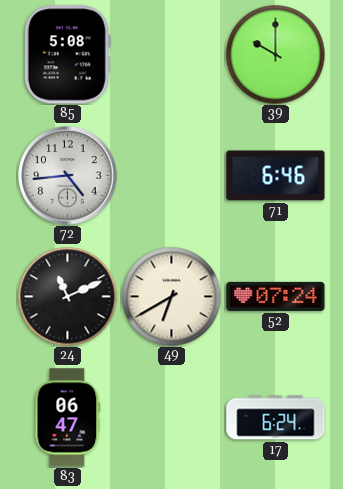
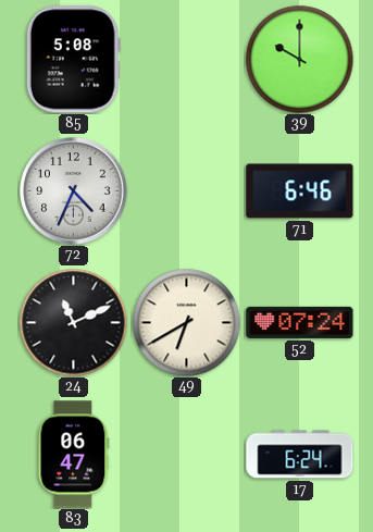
72: 4:44 -> 4:34 (74, 191)
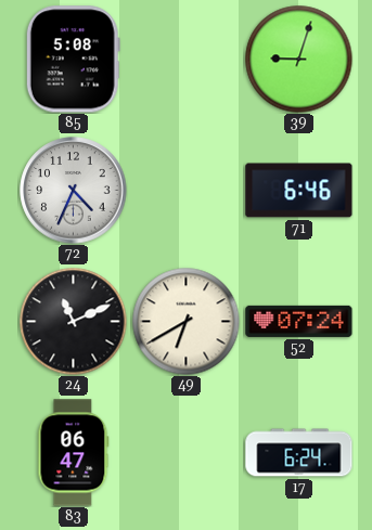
39: 10:00 -> 9:03 (299, 60)
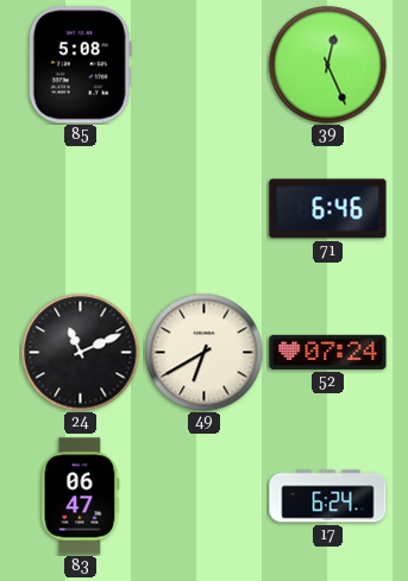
39: 9:03 -> 12:26 (328, 65)
72: 4:34 -> none (74, 191)
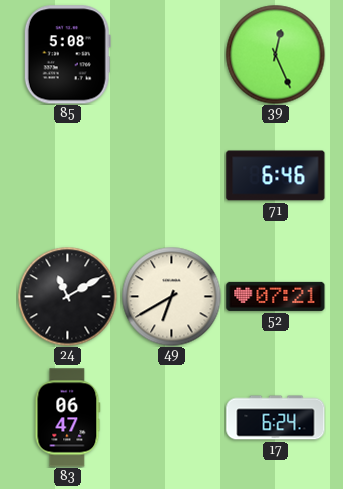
24: 11:11 -> 11:10 (68, 297)
52: 07:24 -> 07:21 (276, 296)
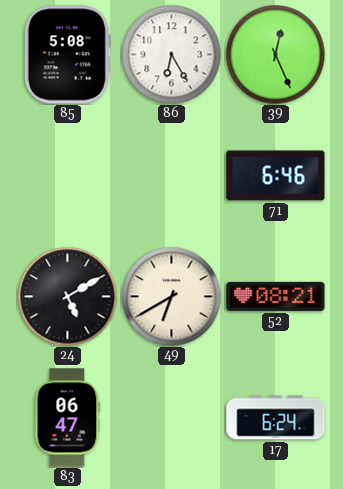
86: none -> 6:25 (172, 55)
24: 11:10 -> 5:10 (68, 297)
52: 07:21 -> 08:21 (276, 296)
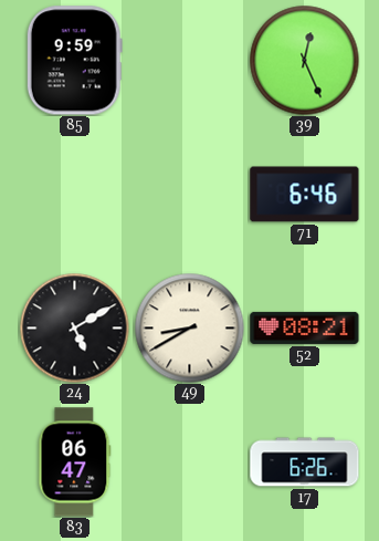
85: 5:08 -> 9:59 (74, 61)
86: 6:25 -> none (172, 55)
49: 6:40 -> 8:40 (190, 329)
17: 6:24 -> 6:26 (305, 462)
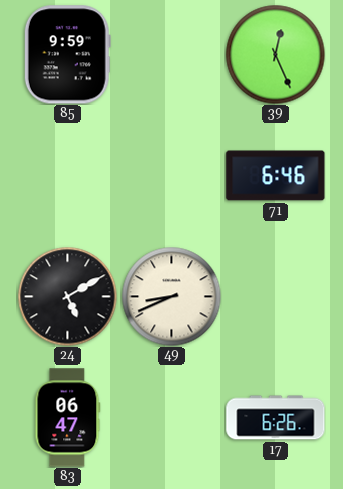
49: 8:40 -> 8:41 (172, 297)
52: 08:21 -> none (305, 327)
